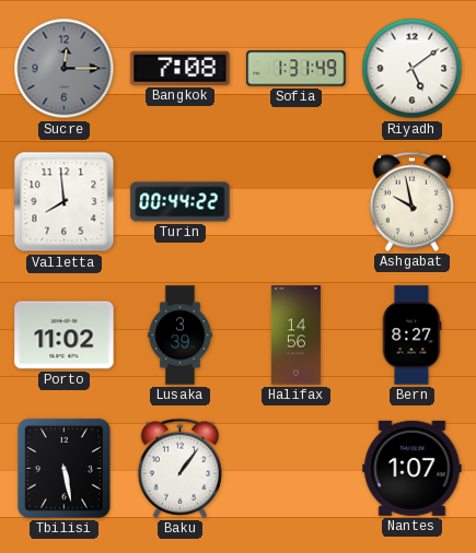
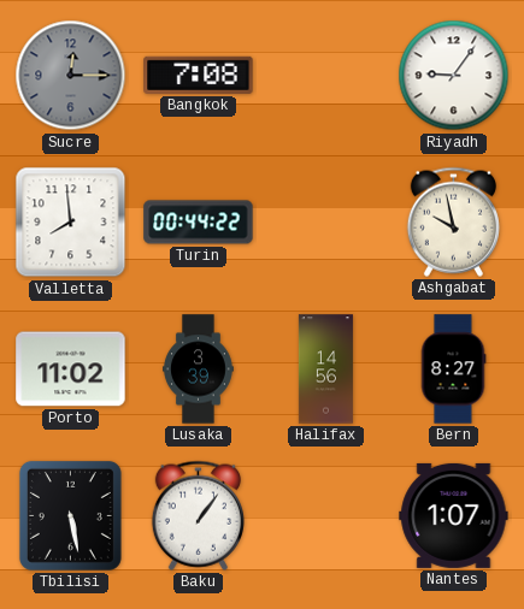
Sofia: 1:31 -> none (297, 69)
Riyadh: 5:09 -> 9:06 (454, 76)
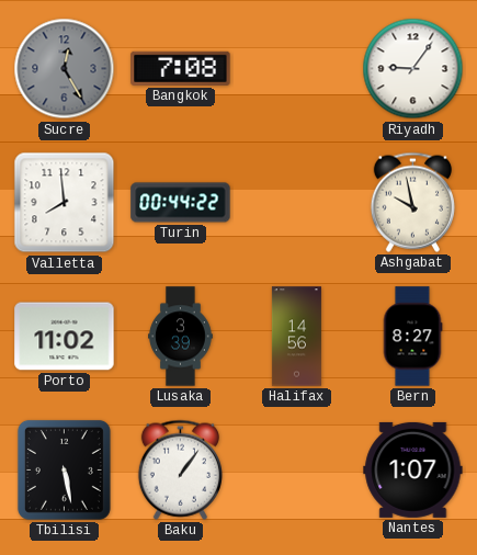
Sucre: 12:15 -> 12:25 (65, 69)
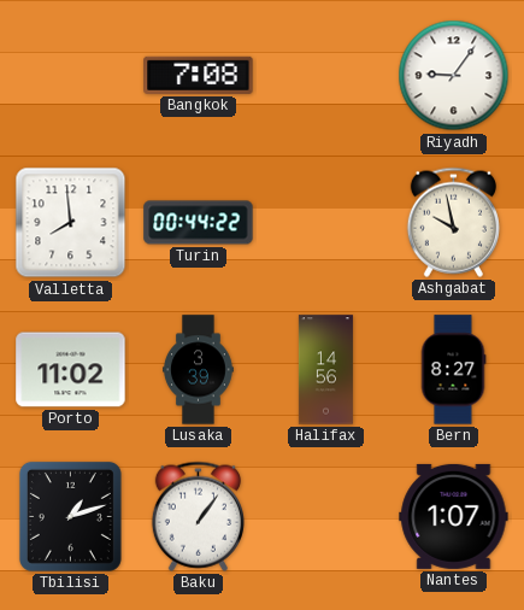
Sucre: 12:25 -> none (65, 69)
Tbilisi: 5:28 -> 1:12 (70, 516)
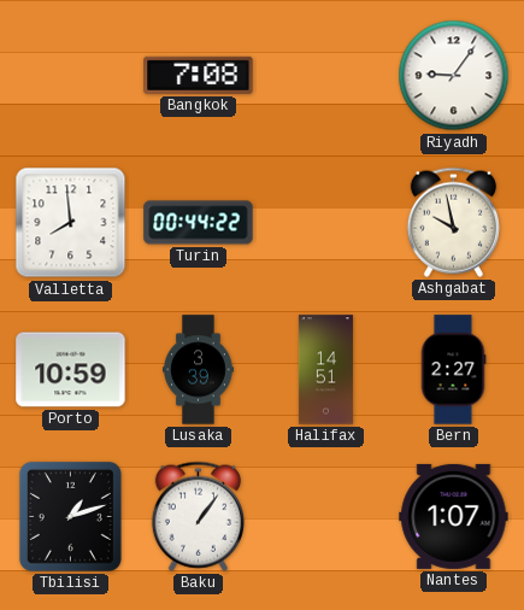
Porto: 11:02 -> 10:59 (71, 370)
Halifax: 14:56 -> 14:51 (325, 370)
Bern: 8:27 -> 2:27 (453, 370)
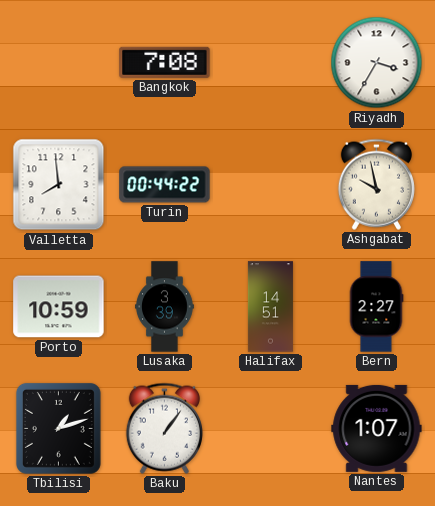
Riyadh: 9:06 -> 3:35 (377, 63)
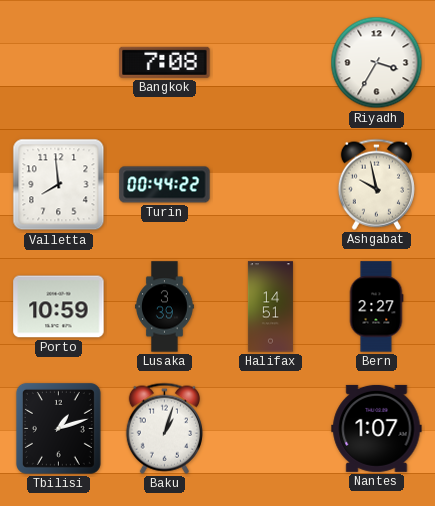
Baku: 1:06 -> 1:03 (164, 428)
